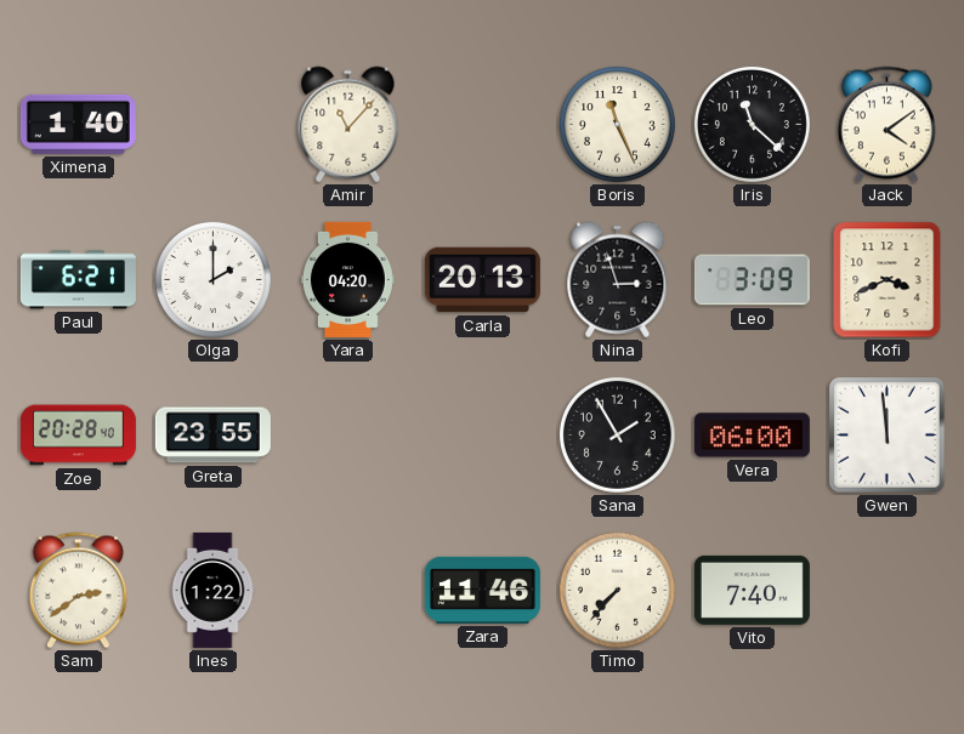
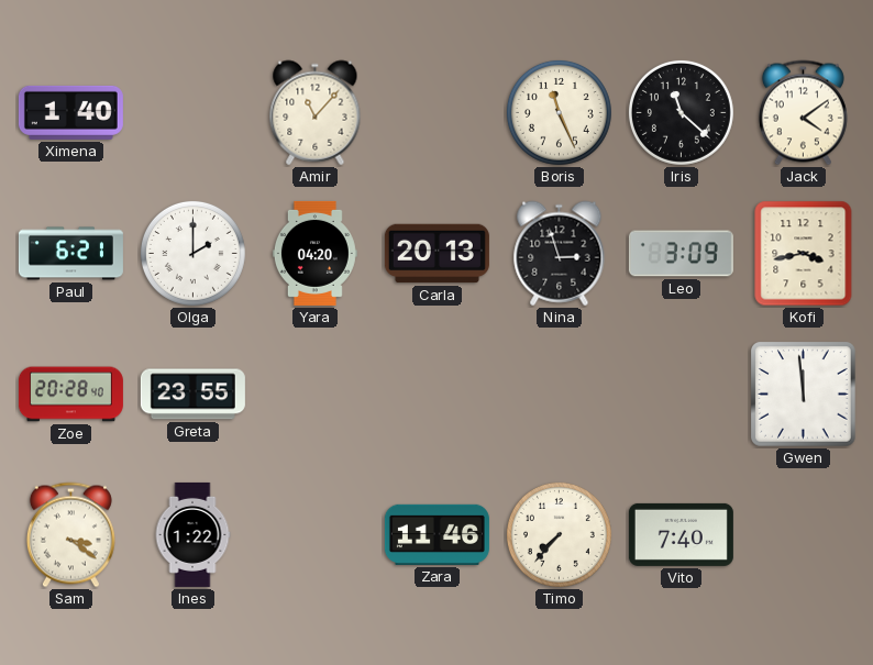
Kofi: 3:41 -> 3:43 (804, 254)
Sana: 1:55 -> none (617, 434)
Vera: 06:00 -> none (752, 436)
Sam: 2:39 -> 3:21 (70, 535)
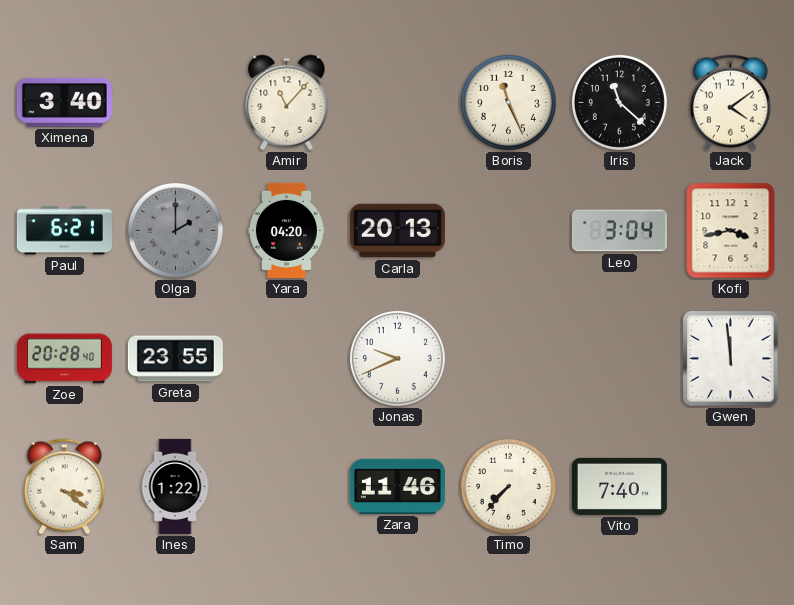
Ximena: 1:40 -> 3:40 (64, 102)
Olga dial: white -> grey (175, 230)
Nina: 2:57 -> none (560, 254)
Leo: 3:09 -> 3:04 (619, 231)
Jonas: none -> 9:41 (397, 358)
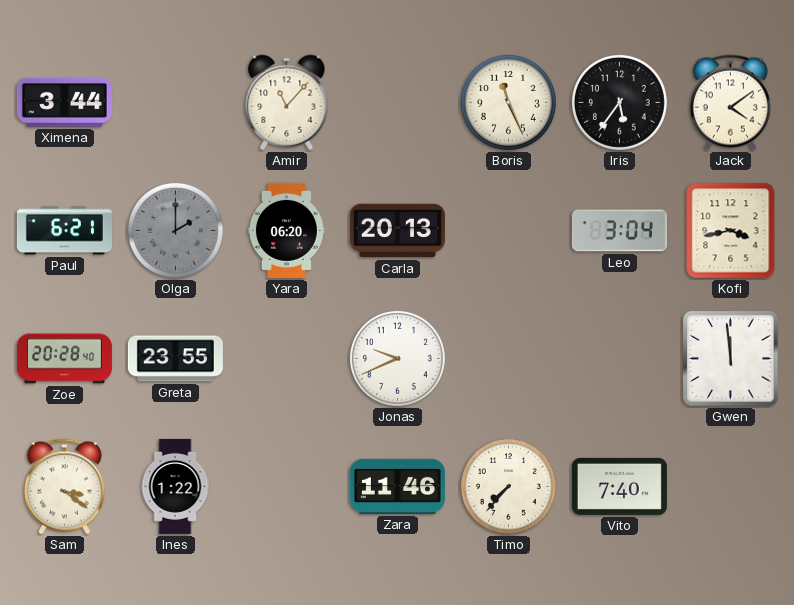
Ximena: 3:40 -> 3:44 (64, 102)
Iris: 11:22 -> 5:36 (619, 102)
Yara: 04:20 -> 06:20 (286, 230)
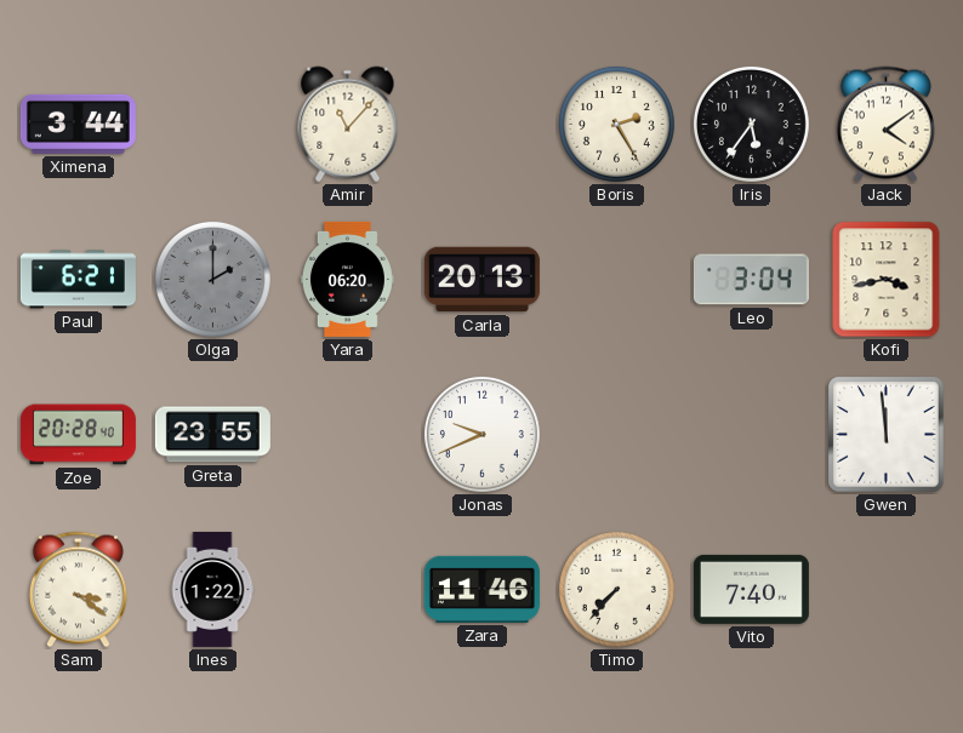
Boris: 11:26 -> 2:25 (616, 124)
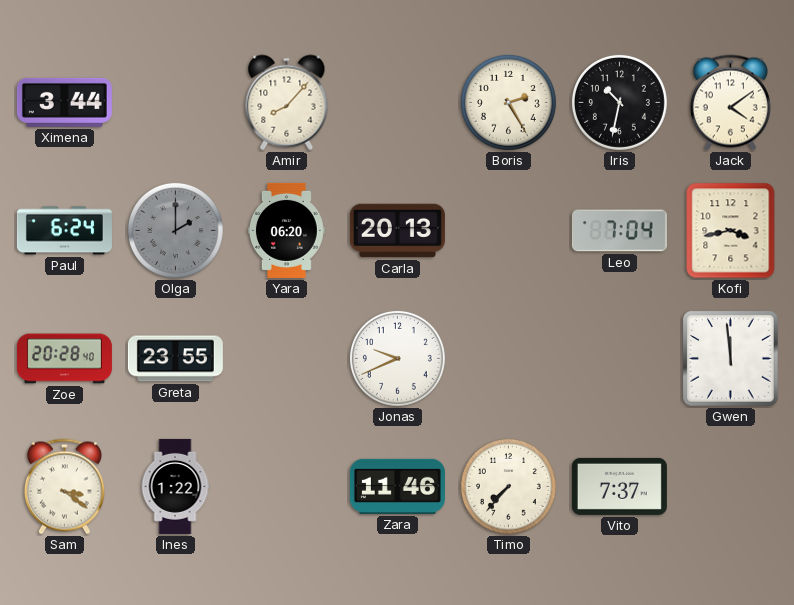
Amir: 11:07 -> 8:07 (287, 103)
Iris: 5:36 -> 10:32 (619, 102)
Paul: 6:21 -> 6:24 (64, 231)
Leo: 3:04 -> 7:04 (619, 231)
Vito: 7:40 -> 7:37 (619, 486)
